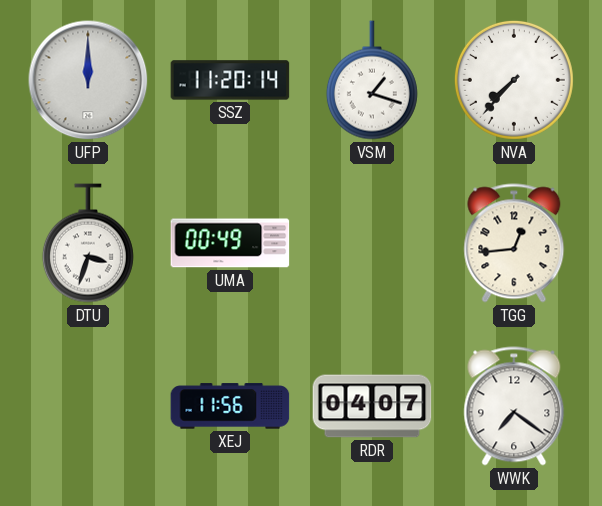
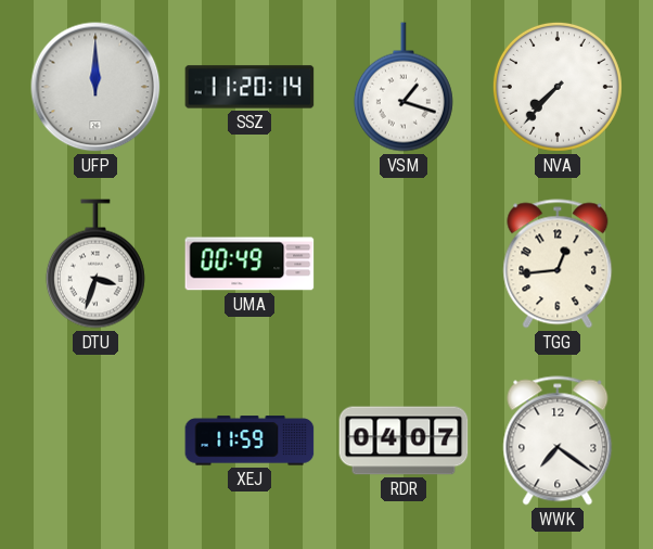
XEJ: 11:56 -> 11:59 (249, 441)
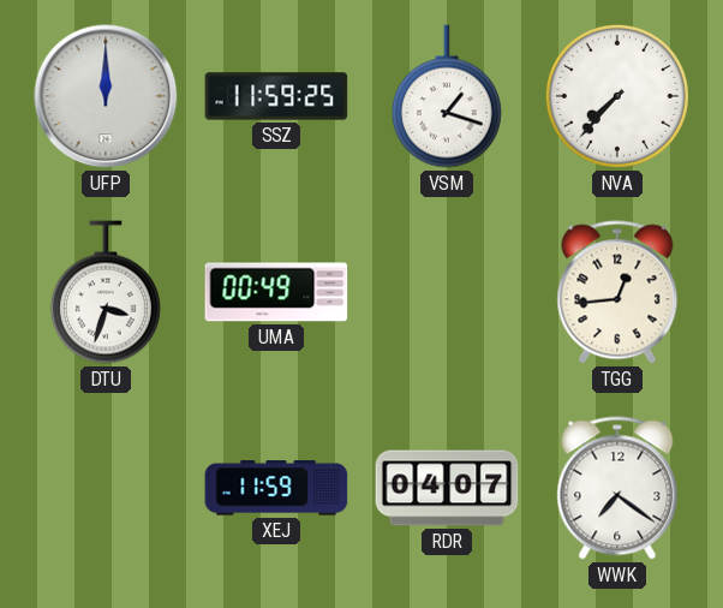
SSZ: 11:20 -> 11:59 (276, 96)
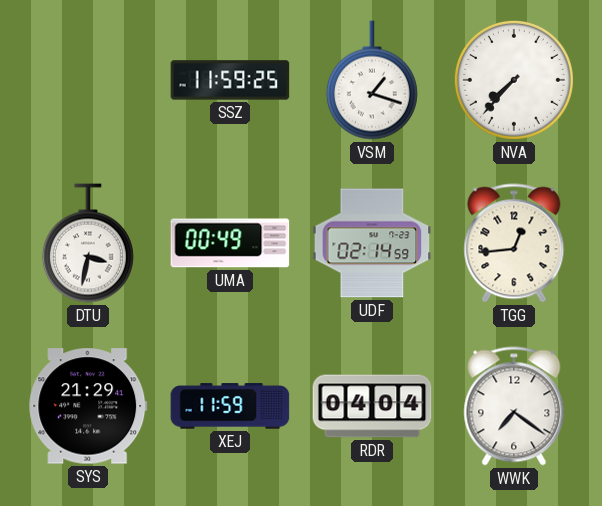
UFP: 12:00 -> none (106, 96)
DTU: 3:33 -> 3:32 (88, 243)
UDF: none -> 02:14 (372, 243)
SYS: none -> 21:29 (88, 406)
RDR: 04:07 -> 04:04 (372, 406)
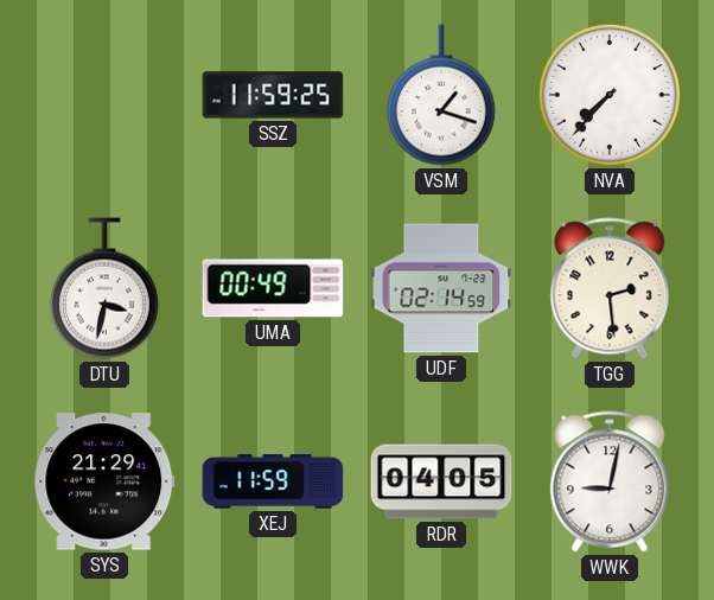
TGG: 12:44 -> 2:29 (610, 288)
RDR: 04:04 -> 04:05 (441, 481)
WWK: 7:21 -> 9:02 (610, 481)
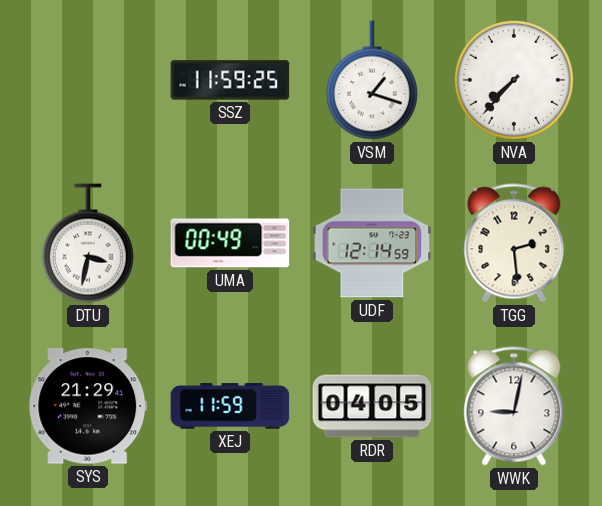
UDF: 02:14 -> 12:14 (372, 243)
